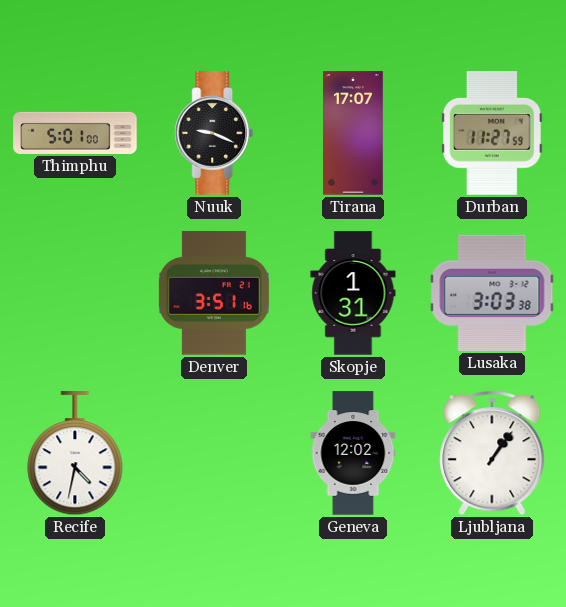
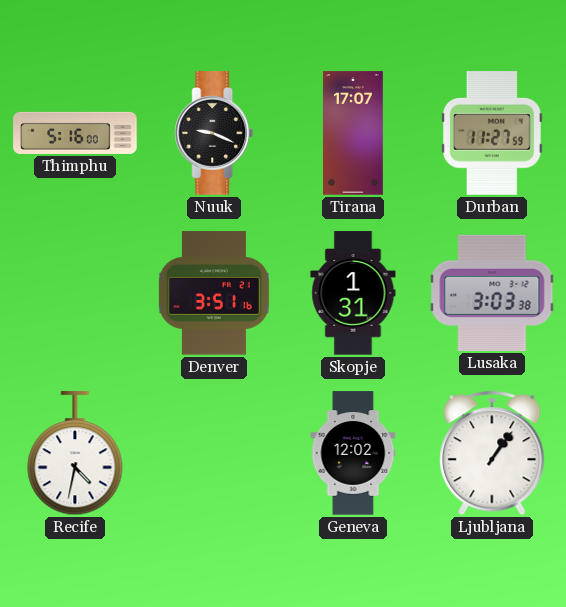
Thimphu: 5:01 -> 5:16 (75, 133)
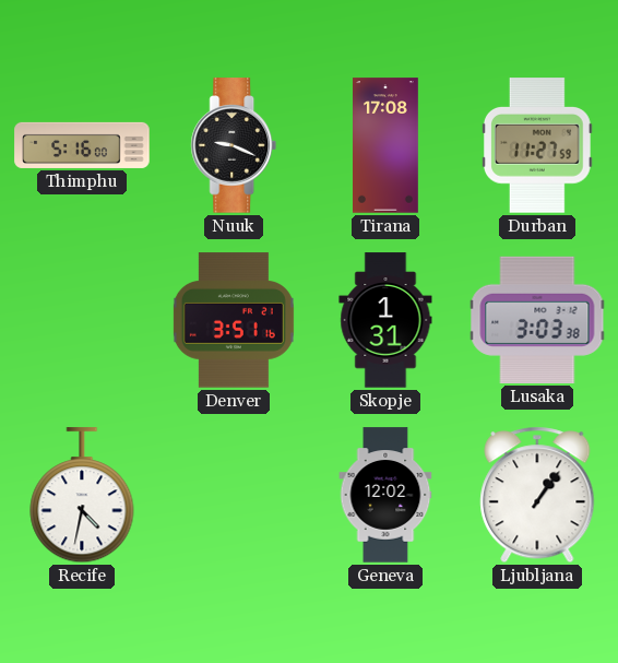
Tirana: 17:07 -> 17:08 (387, 145)
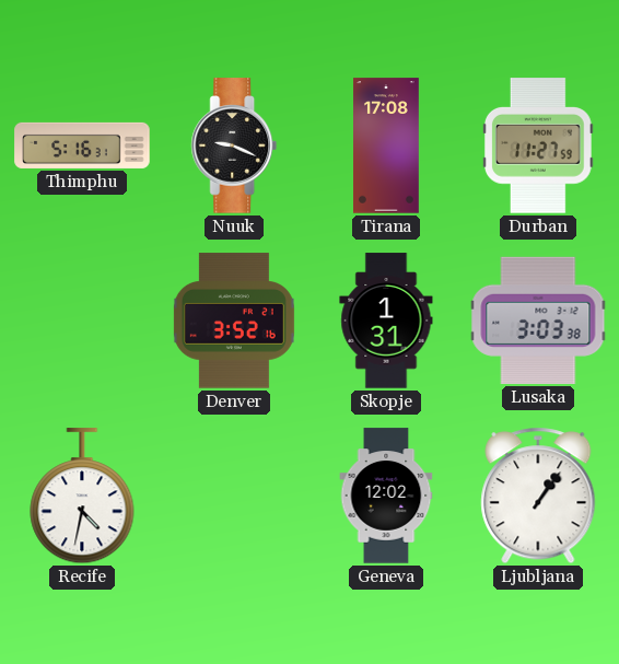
Thimphu: 5:16:00 -> 5:16:31 (82, 145)
Denver: 3:51 -> 3:52 (234, 321)
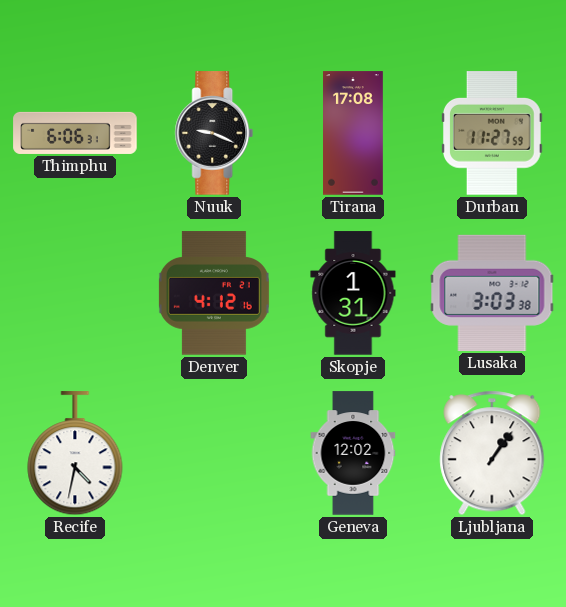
Thimphu: 5:16 -> 6:06 (75, 133)
Denver: 3:52 -> 4:12 (214, 293)
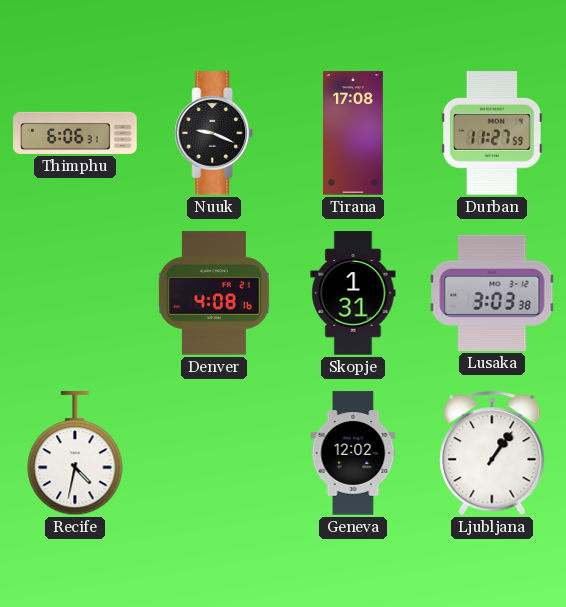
Denver: 4:12 -> 4:08 (214, 293)
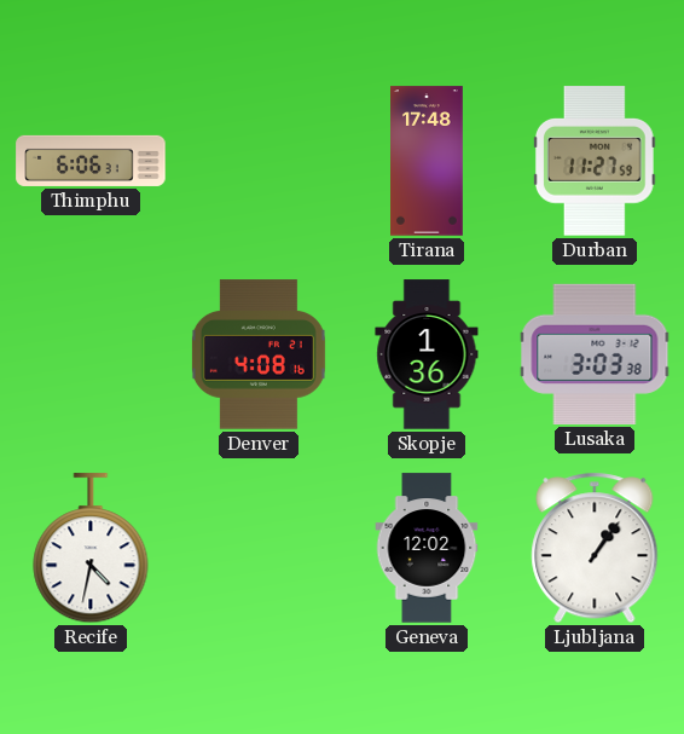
Nuuk: 9:19 -> none (214, 133)
Tirana: 17:08 -> 17:48 (428, 161)
Skopje: 1:31 -> 1:36 (427, 354)
